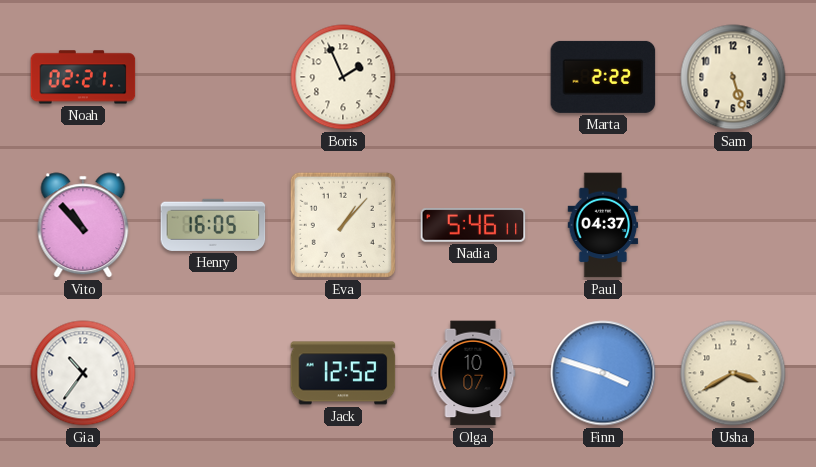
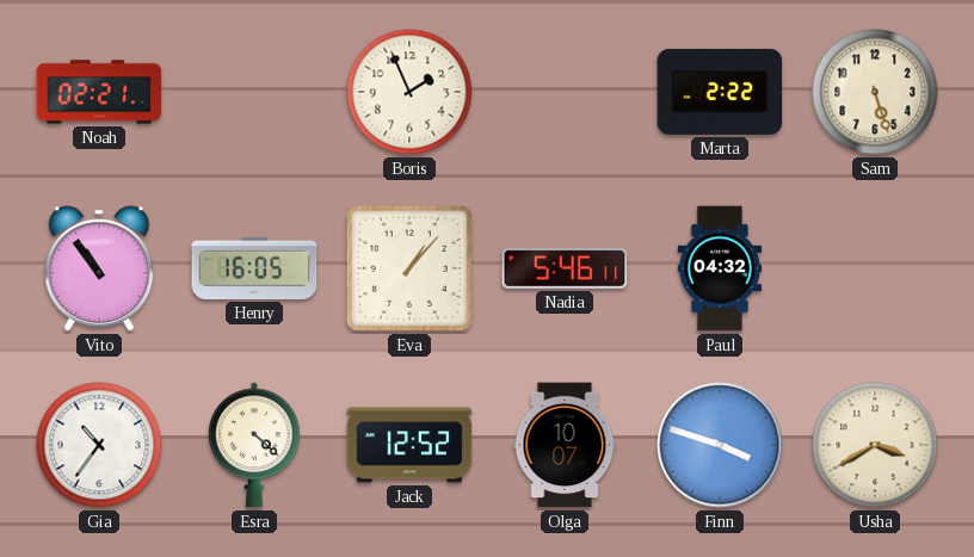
Vito: 10:53 -> 10:54 (99, 268)
Paul: 04:37 -> 04:32 (720, 268)
Esra: none -> 4:22 (255, 445)
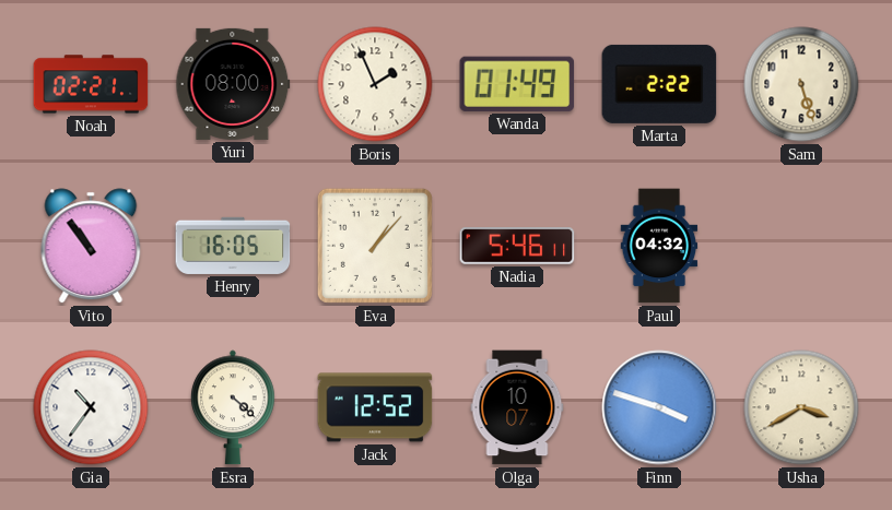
Yuri: none -> 08:00 (233, 84)
Wanda: none -> 01:49 (517, 84)
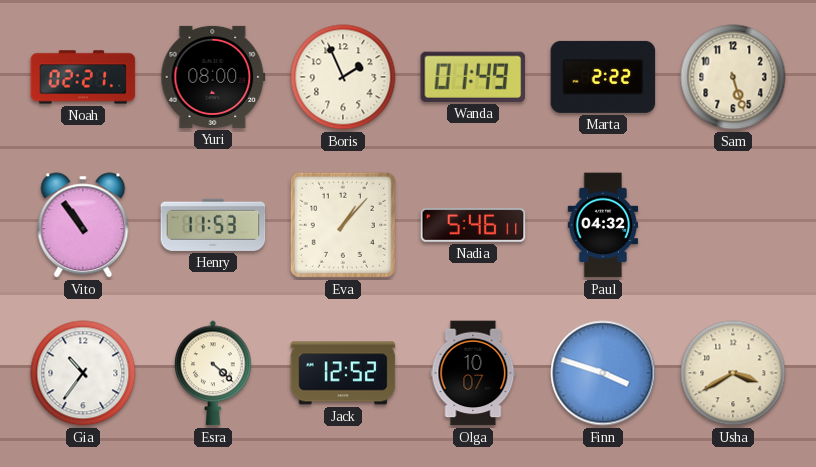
Henry: 16:05 -> 11:53 (213, 225)
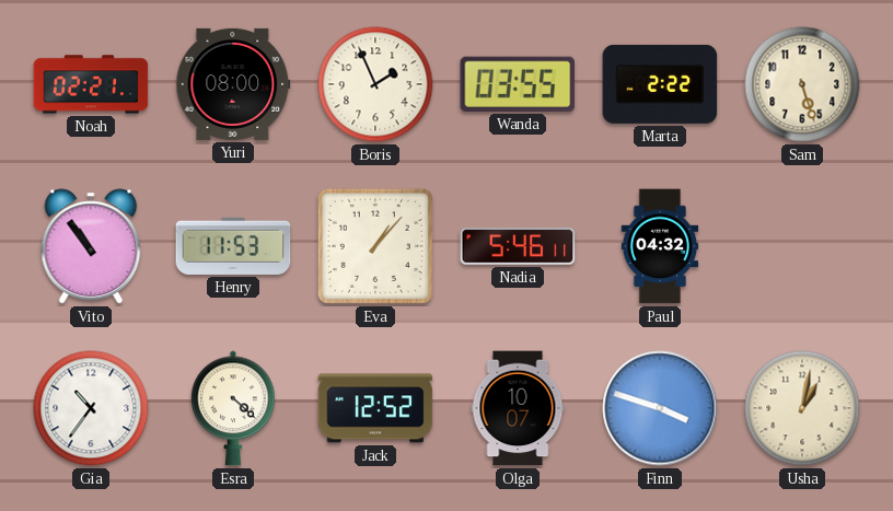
Wanda: 01:49 -> 03:55 (518, 84)
Usha: 3:40 -> 1:02 (802, 408)
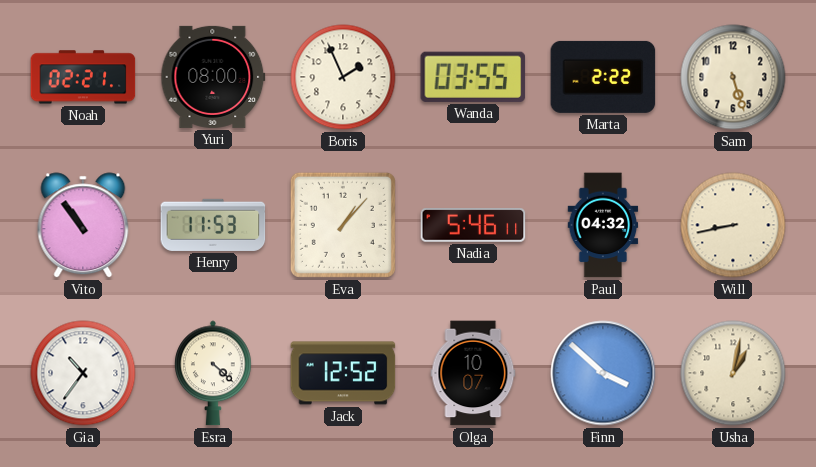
Will: none -> 8:43 (733, 225)
Finn: 3:48 -> 3:52 (603, 373)
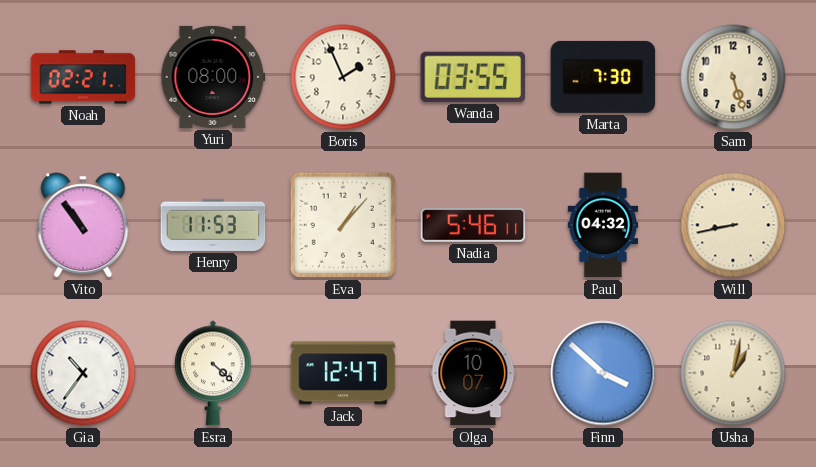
Marta: 2:22 -> 7:30 (603, 77)
Jack: 12:52 -> 12:47 (343, 373)
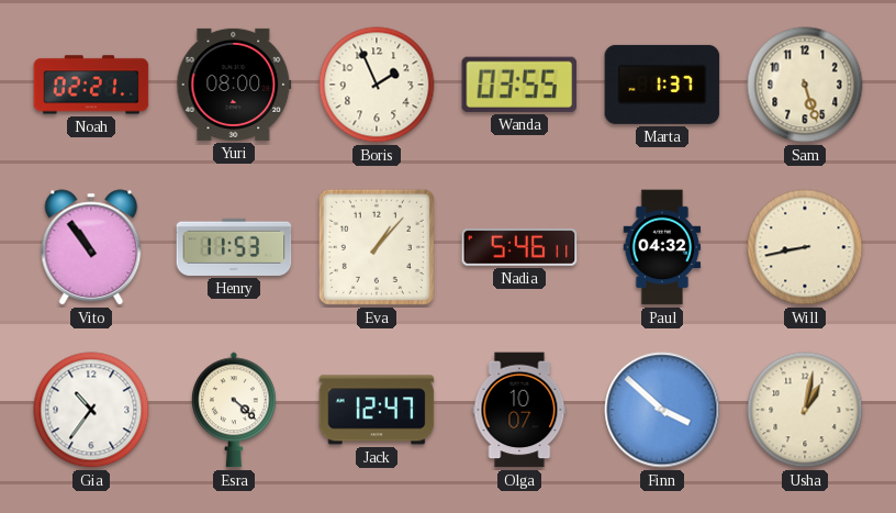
Marta: 7:30 -> 1:37 (662, 85)
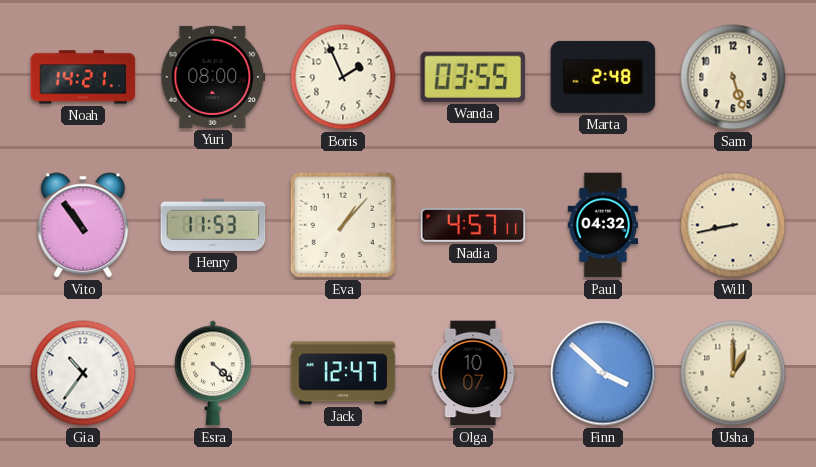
Noah: 02:21 -> 14:21 (83, 77)
Marta: 1:37 -> 2:48 (603, 77)
Nadia: 5:46 -> 4:57 (473, 225)
Usha: 1:02 -> 1:00 (733, 373)
